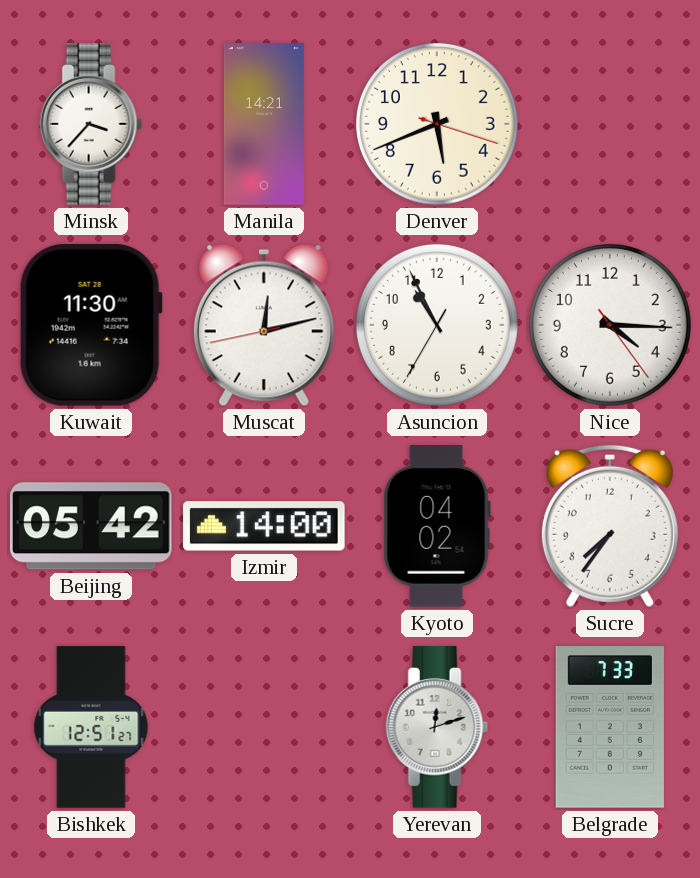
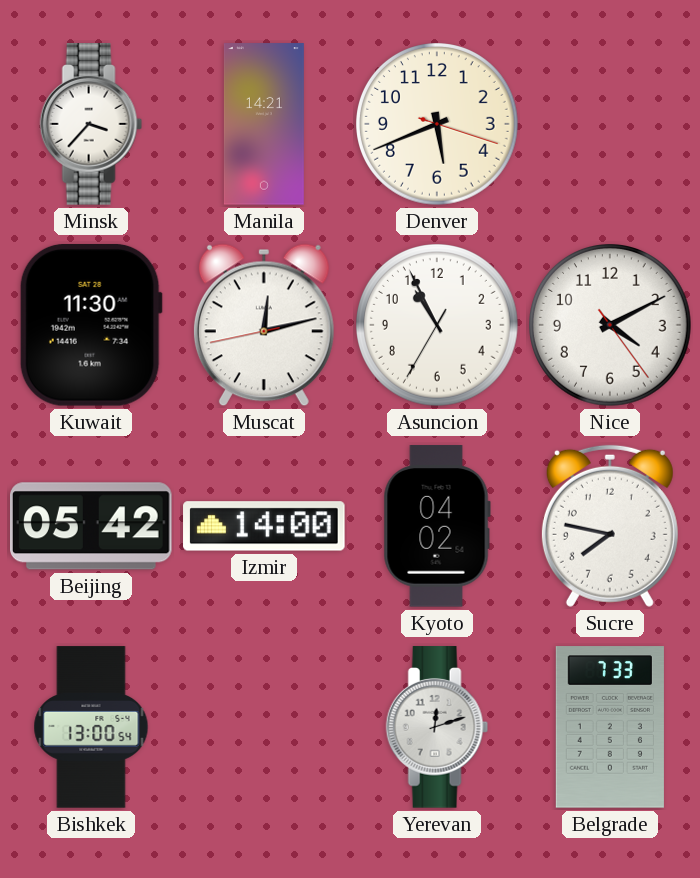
Nice: 4:15 -> 4:10 (611, 326)
Sucre: 7:36 -> 7:47 (610, 526)
Bishkek: 12:51 -> 13:00 (91, 727)
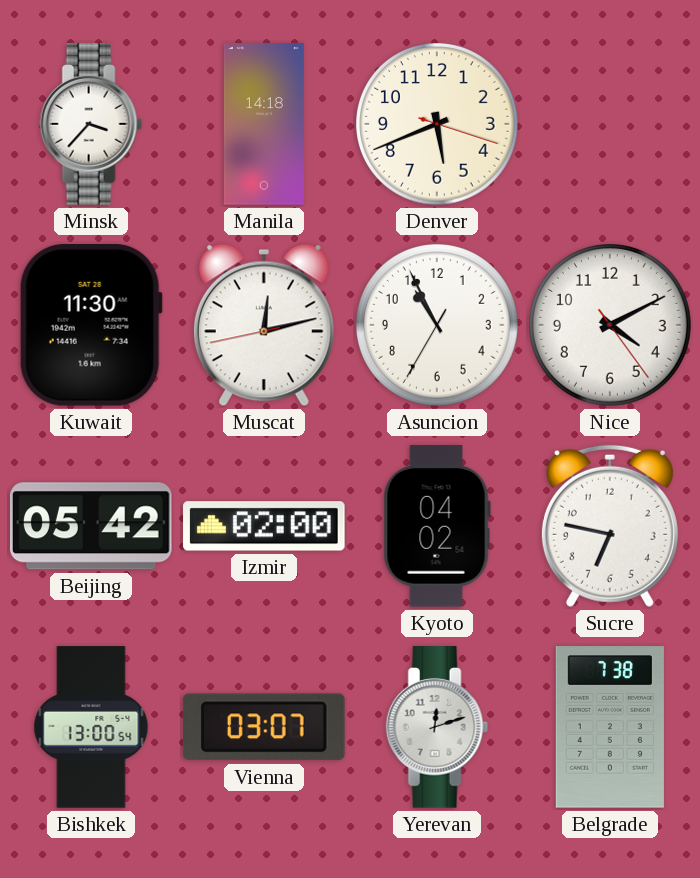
Manila: 14:21 -> 14:18 (264, 124)
Izmir: 14:00 -> 02:00 (264, 526)
Sucre: 7:47 -> 6:47 (610, 526)
Vienna: none -> 03:07 (264, 727)
Belgrade: 7:33 -> 7:38 (610, 727)
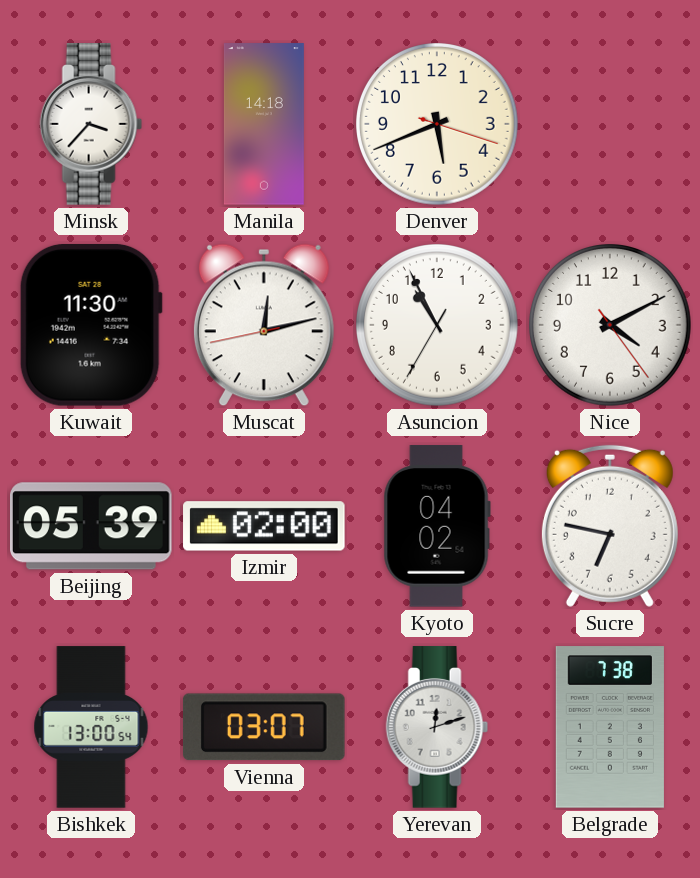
Beijing: 05:42 -> 05:39 (92, 526)
